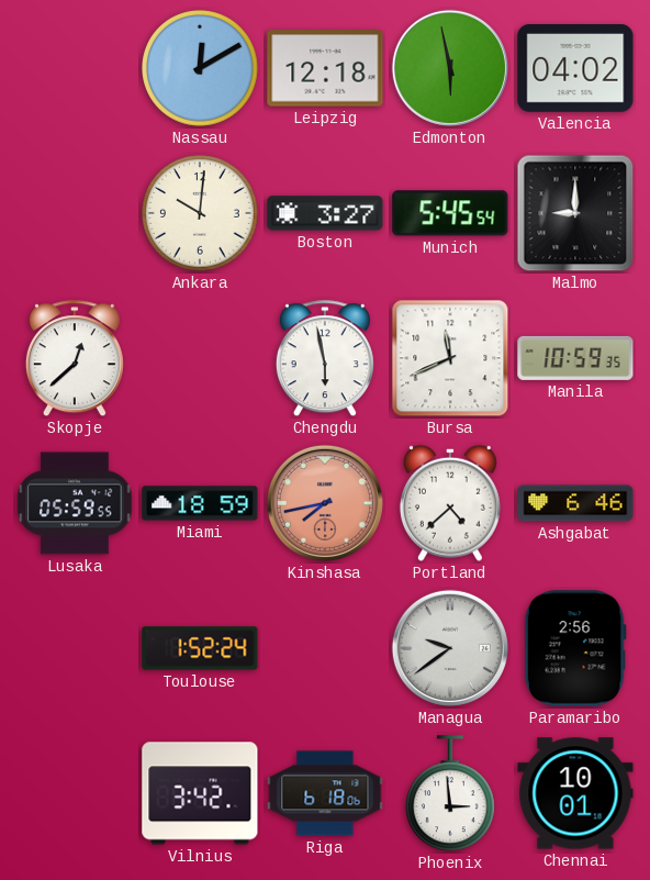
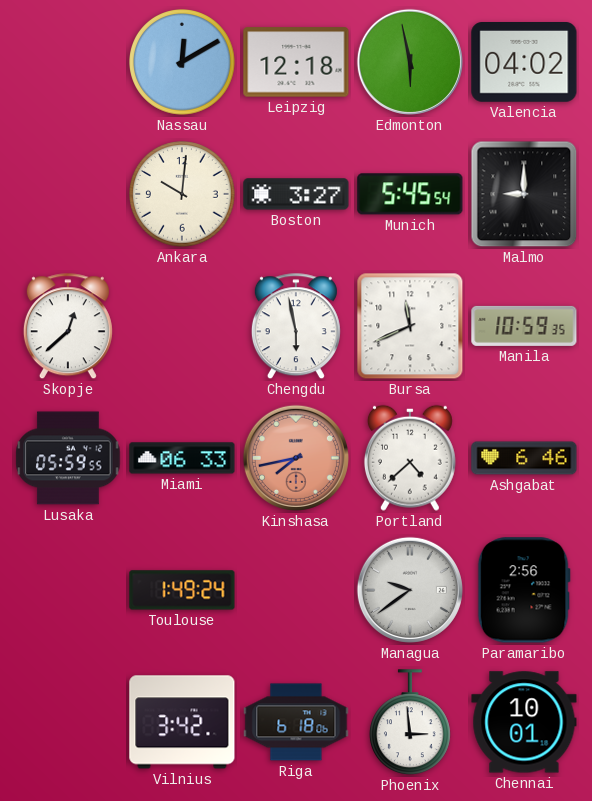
Miami: 18:59 -> 06:33 (182, 458)
Toulouse: 1:52 -> 1:49 (182, 590)
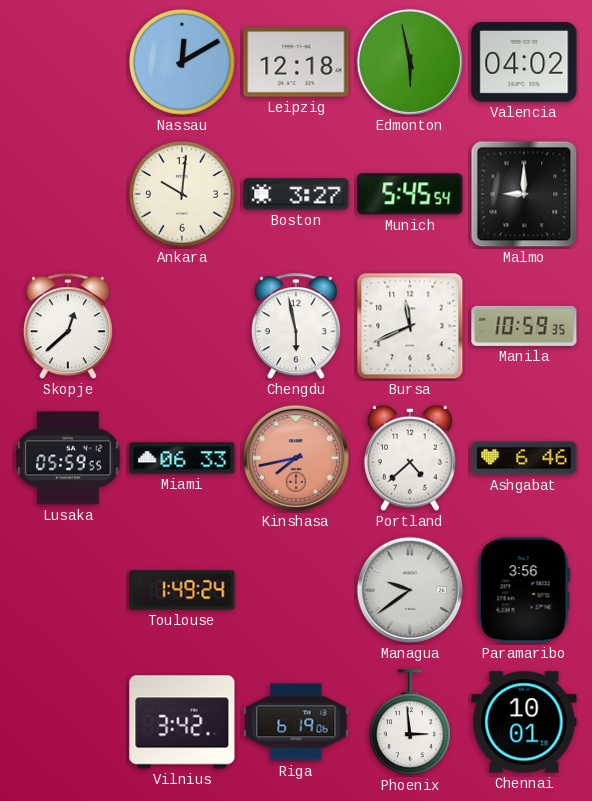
Paramaribo: 2:56 -> 3:56 (524, 590)
Riga: 6:18 -> 6:19 (296, 722)
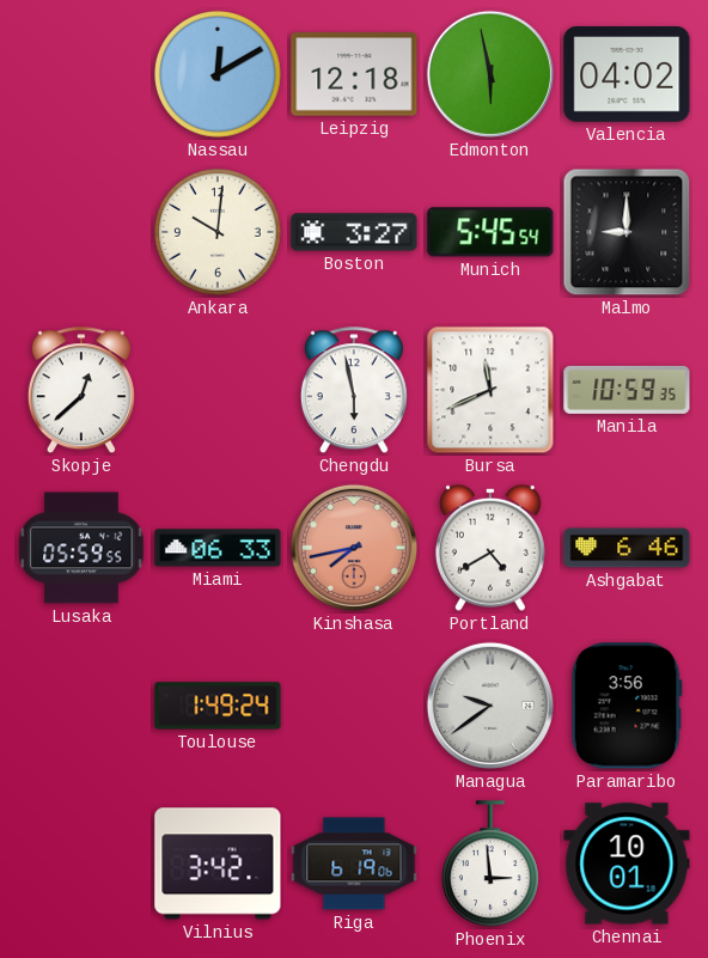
Portland: 4:38 -> 4:40 (490, 548)
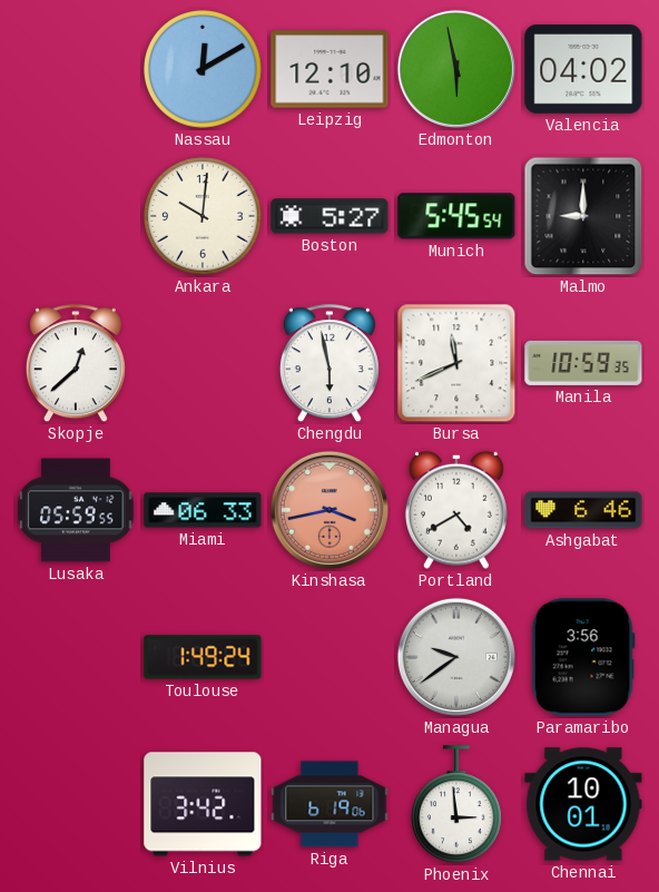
Leipzig: 12:18 -> 12:10 (329, 69)
Boston: 3:27 -> 5:27 (329, 216)
Kinshasa: 7:43 -> 3:43 (329, 510)
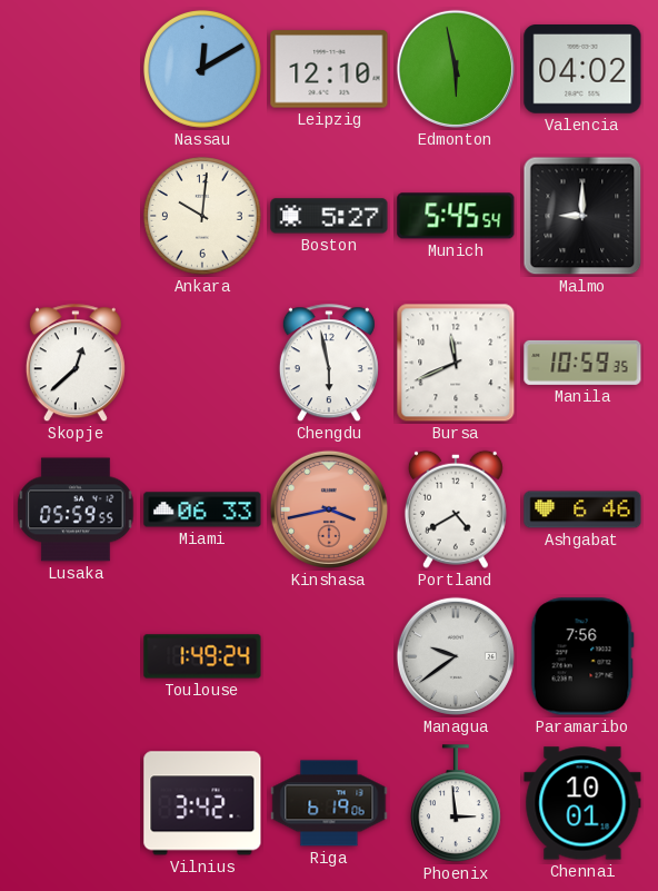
Paramaribo: 3:56 -> 7:56 (582, 656)
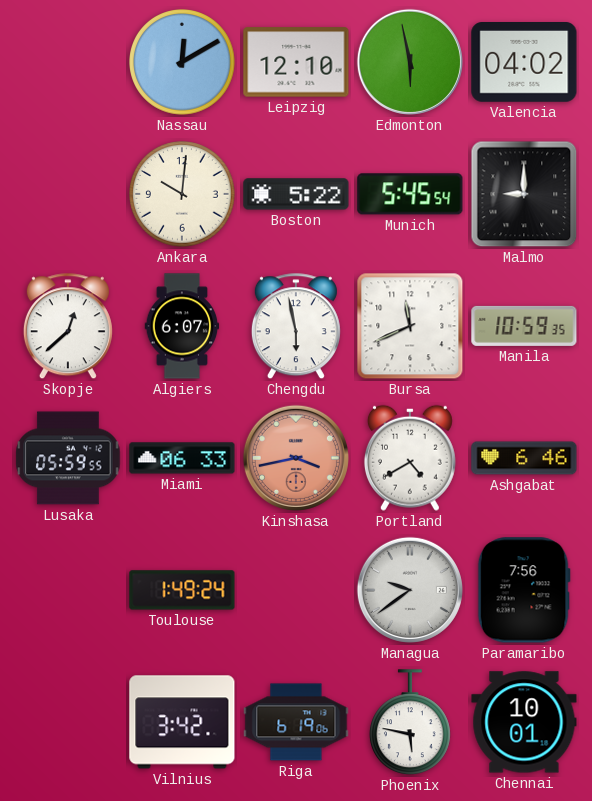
Boston: 5:27 -> 5:22 (296, 194)
Algiers: none -> 6:07 (182, 326)
Phoenix: 2:59 -> 5:47 (410, 723)
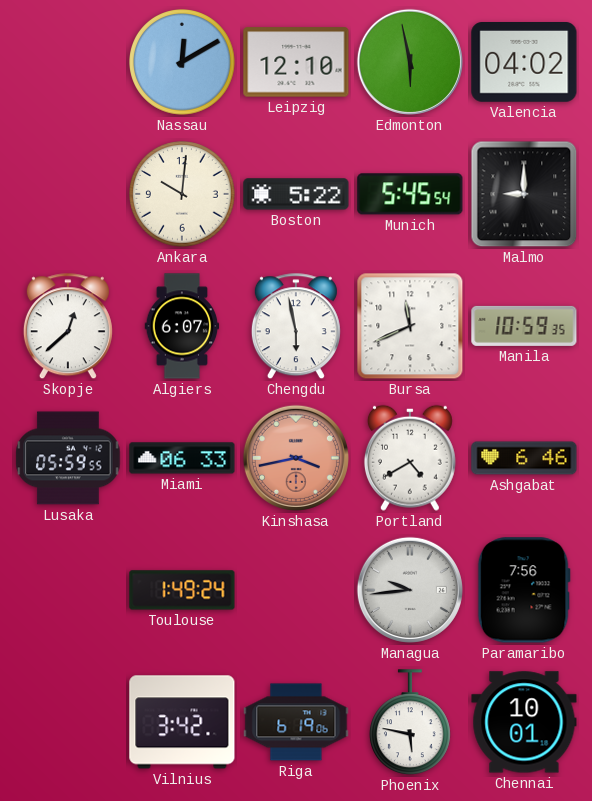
Managua: 9:39 -> 9:44 (410, 590)
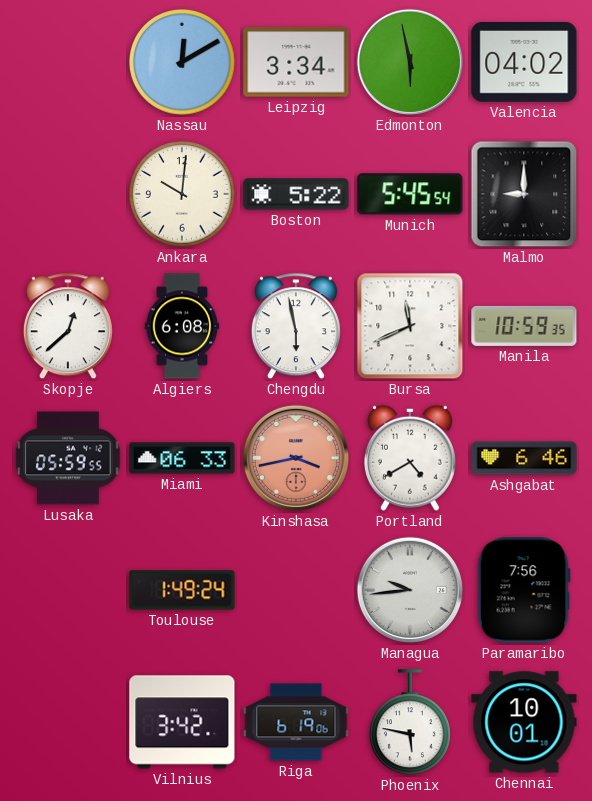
Leipzig: 12:10 -> 3:34 (296, 62)
Algiers: 6:07 -> 6:08 (182, 326)
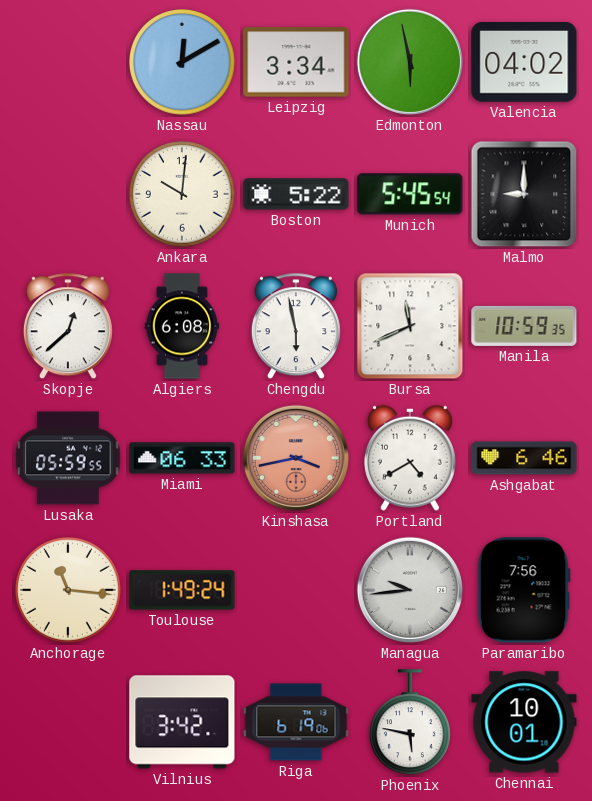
Anchorage: none -> 11:16 (69, 591)
